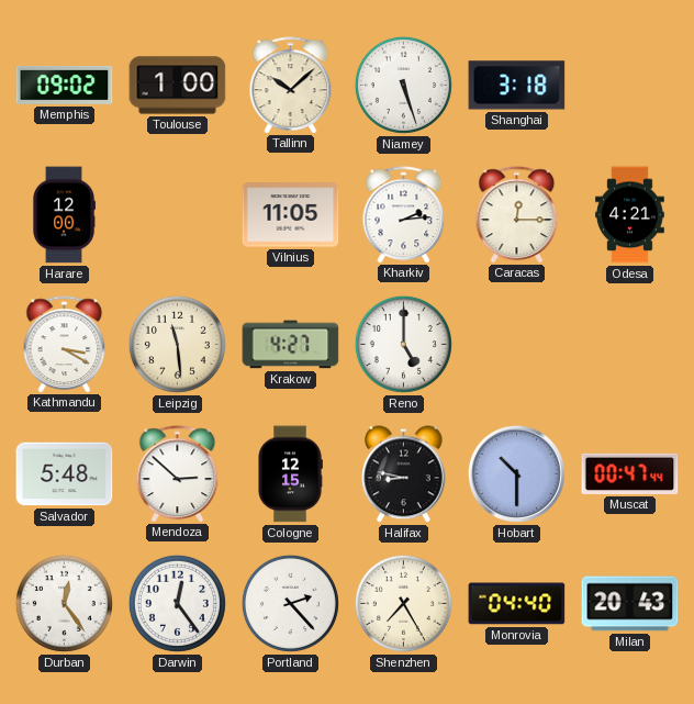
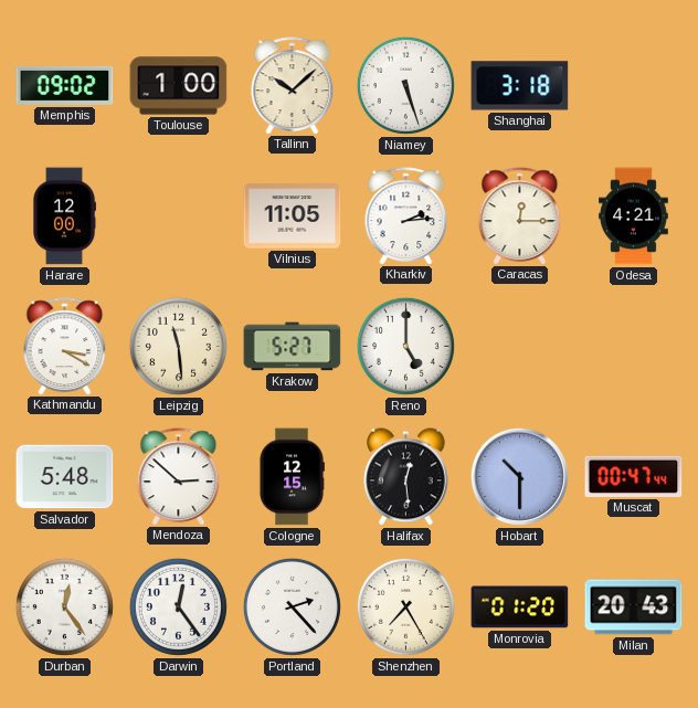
Krakow: 4:27 -> 5:27 (293, 347)
Halifax: 8:47 -> 12:29 (406, 477)
Monrovia: 04:40 -> 01:20 (520, 607)
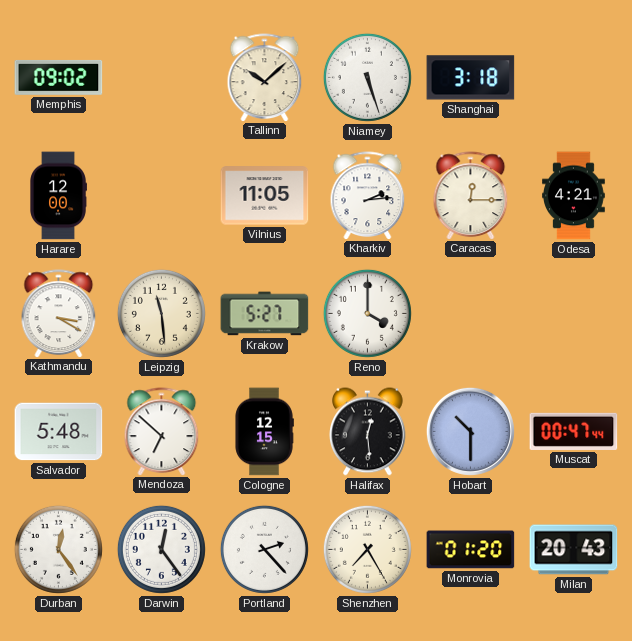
Toulouse: 1:00 -> none (179, 86)
Reno: 5:00 -> 4:00 (367, 313)
Mendoza: 2:52 -> 6:52 (162, 431)
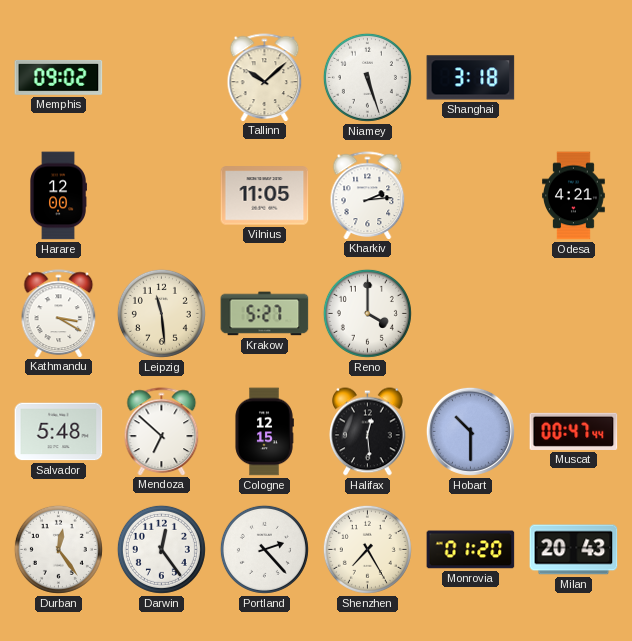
Caracas: 12:15 -> none (471, 195)
